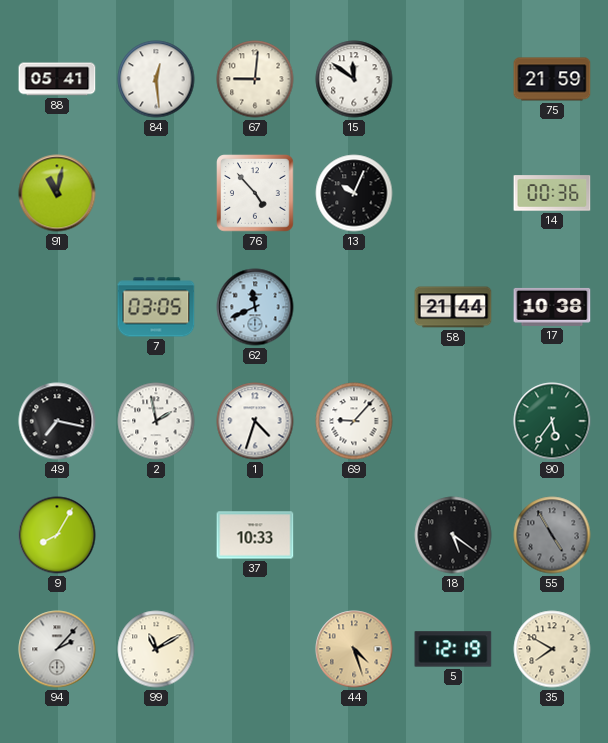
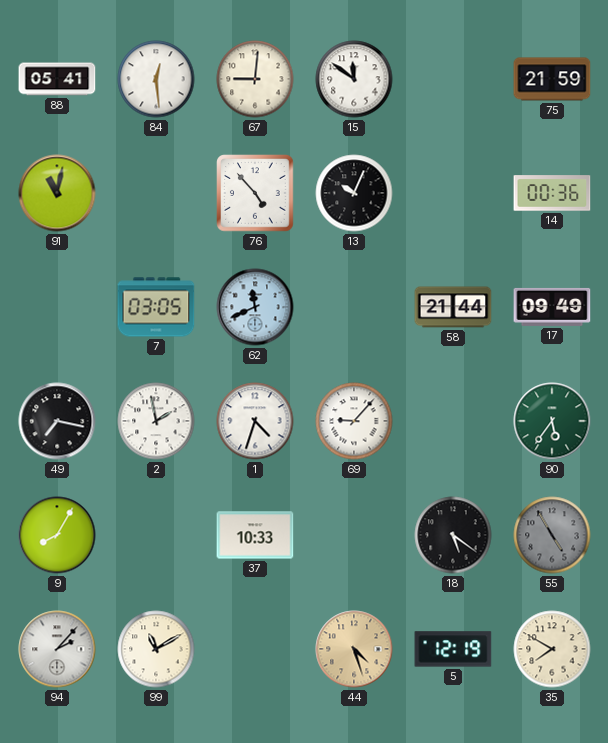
17: 10:38 -> 09:49 (552, 307)
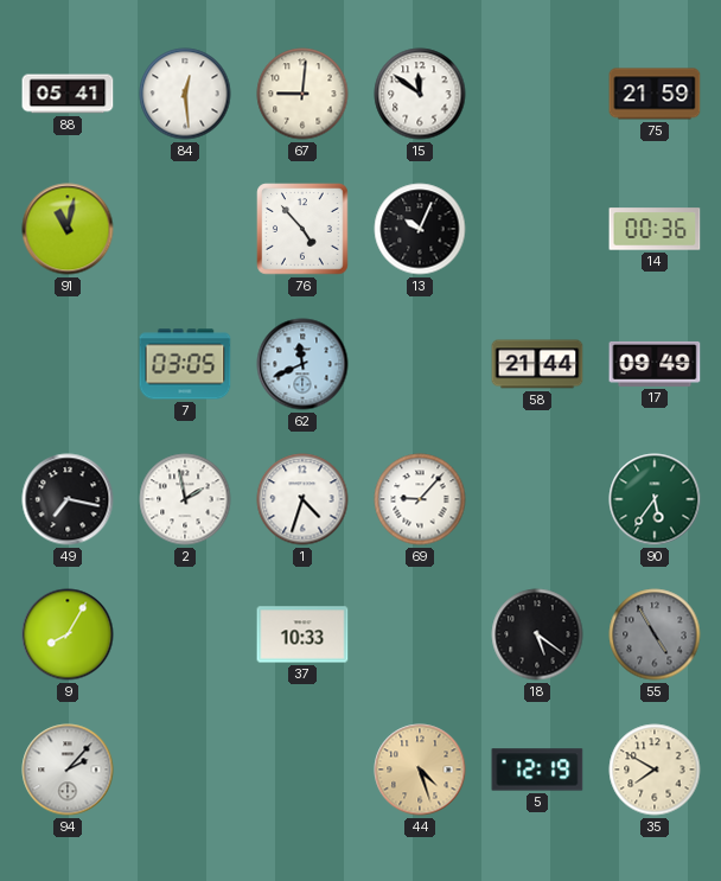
99: 11:10 -> none (156, 649)
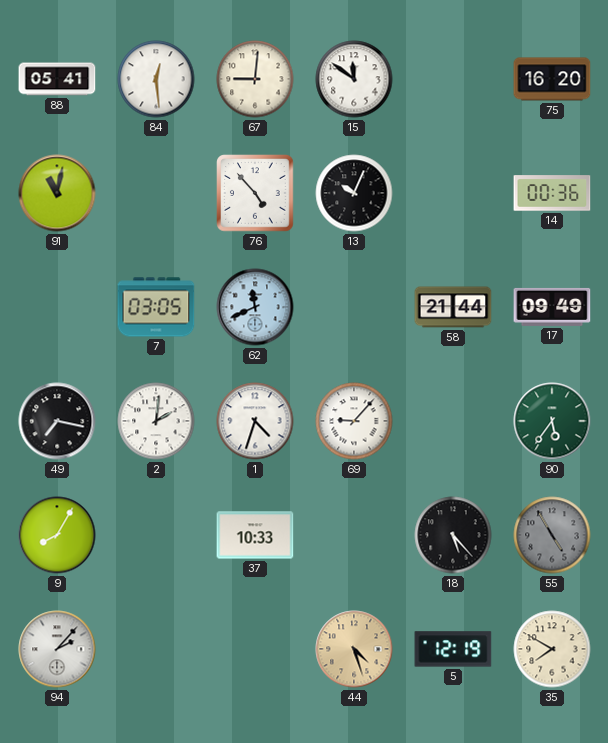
75: 21:59 -> 16:20 (552, 79)
2: 1:58 -> 2:01 (156, 421)
18: 5:21 -> 5:23 (453, 535)
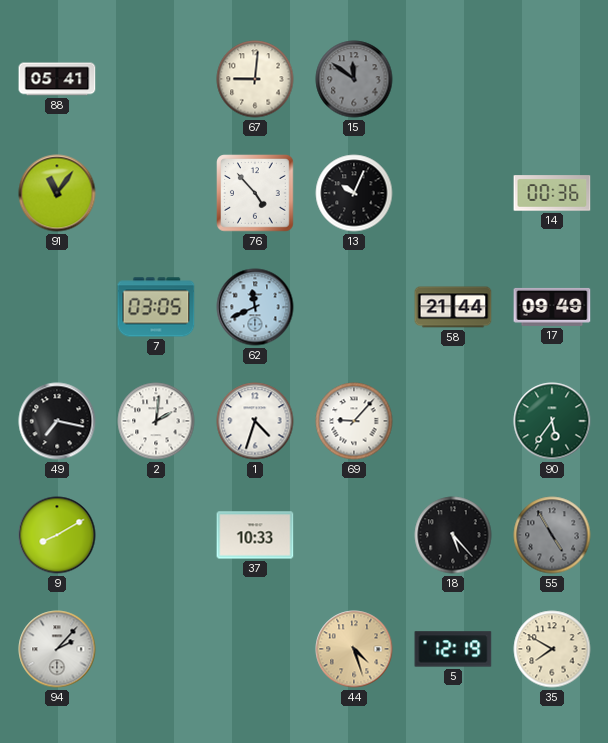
84: 12:29 -> none (156, 79)
15 dial: white -> grey (354, 79)
75: 16:20 -> none (552, 79)
91: 11:02 -> 11:06 (57, 193)
9: 8:05 -> 8:10 (57, 535)
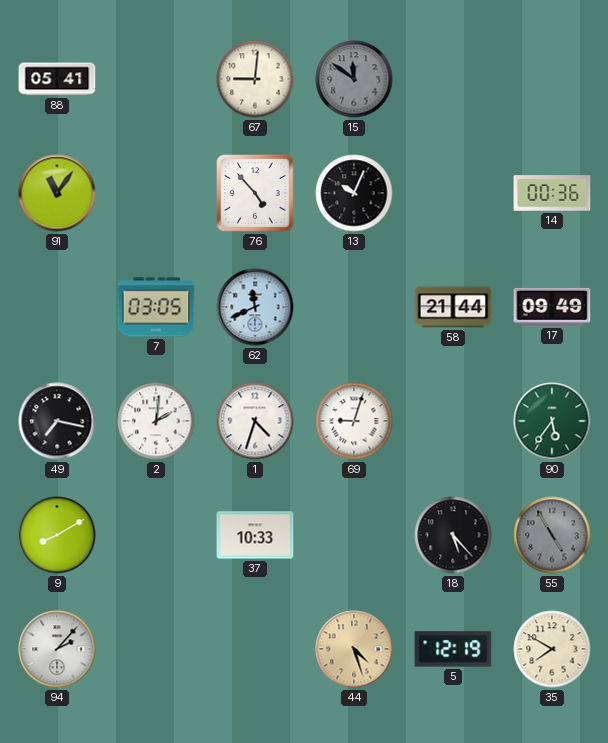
69: 9:07 -> 9:03 (354, 421)
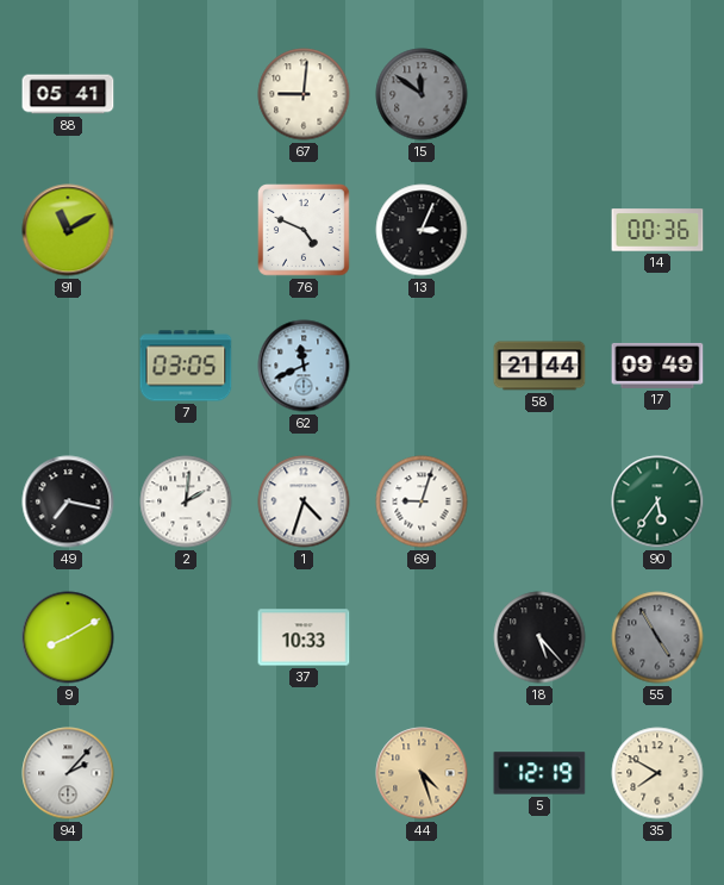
91: 11:06 -> 11:10 (68, 230)
76: 4:53 -> 4:49 (304, 230)
13: 10:04 -> 3:04 (422, 230)
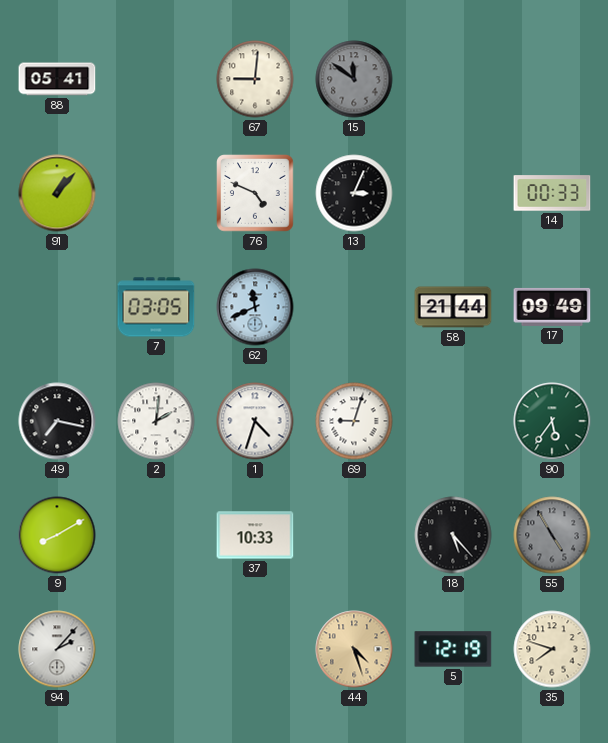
91: 11:10 -> 1:07 (57, 193)
14: 00:36 -> 00:33 (552, 193)
35: 7:50 -> 7:48 (552, 649)
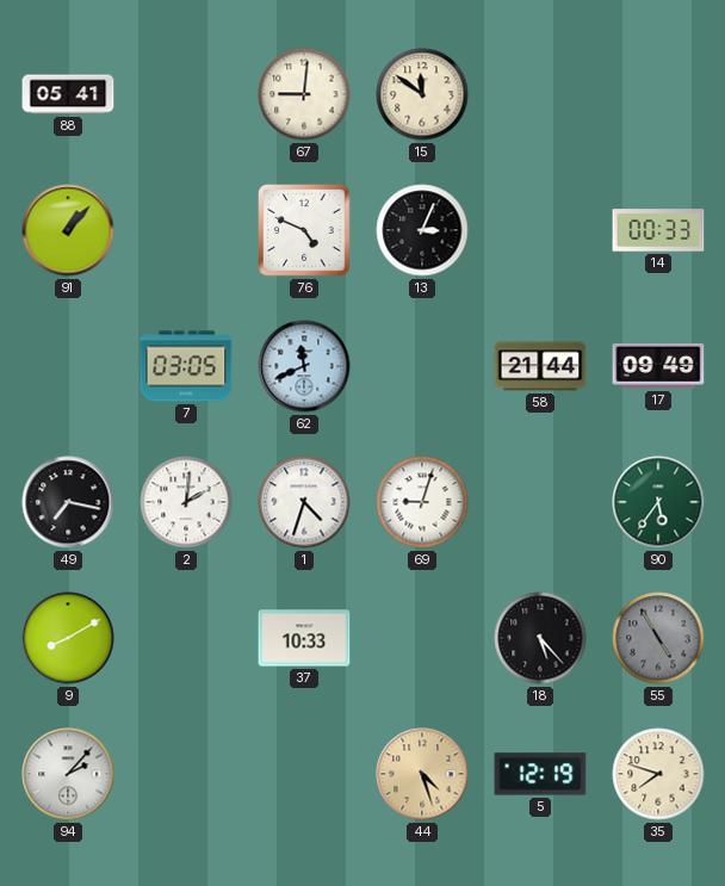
15 dial: grey -> cream (422, 94)
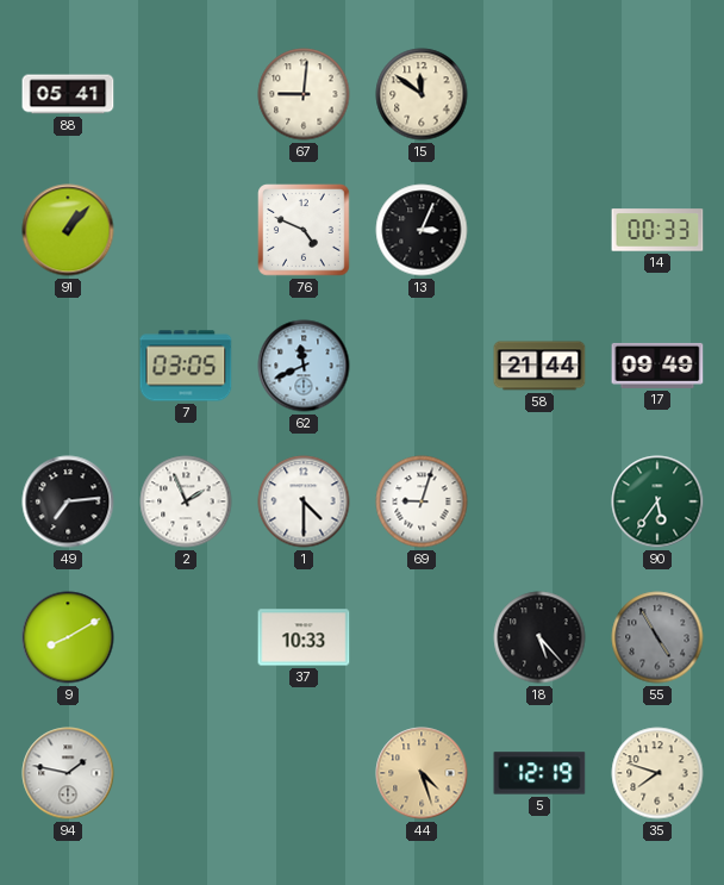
49: 7:17 -> 7:14 (68, 501)
2: 2:01 -> 1:56 (186, 501)
1: 4:33 -> 4:30 (304, 501)
94: 2:07 -> 1:47 (68, 773)
